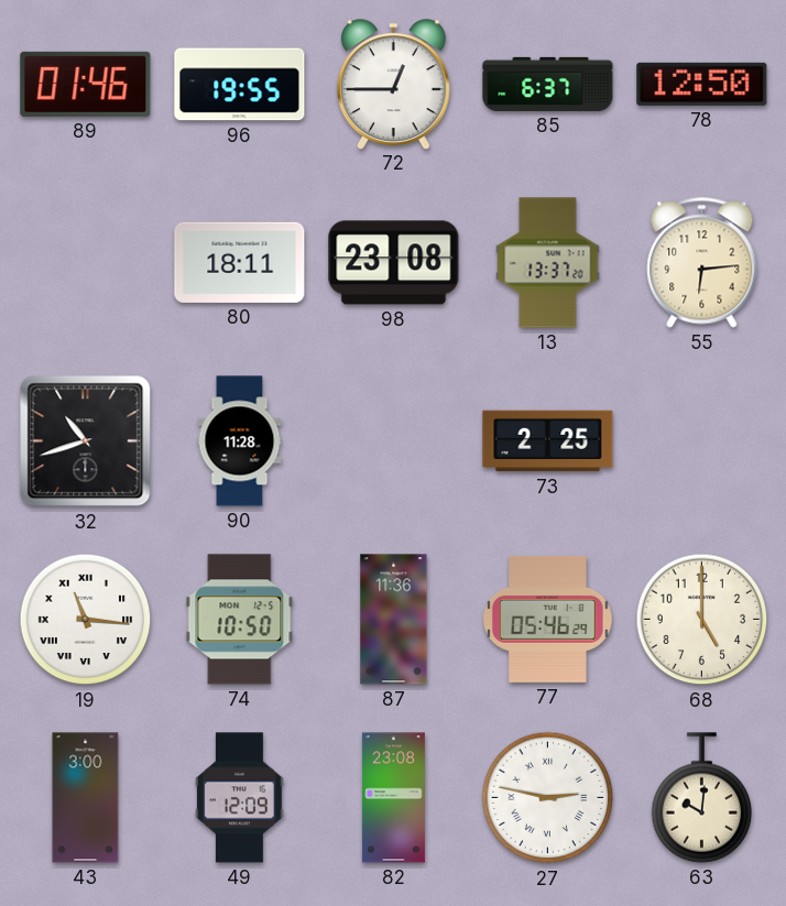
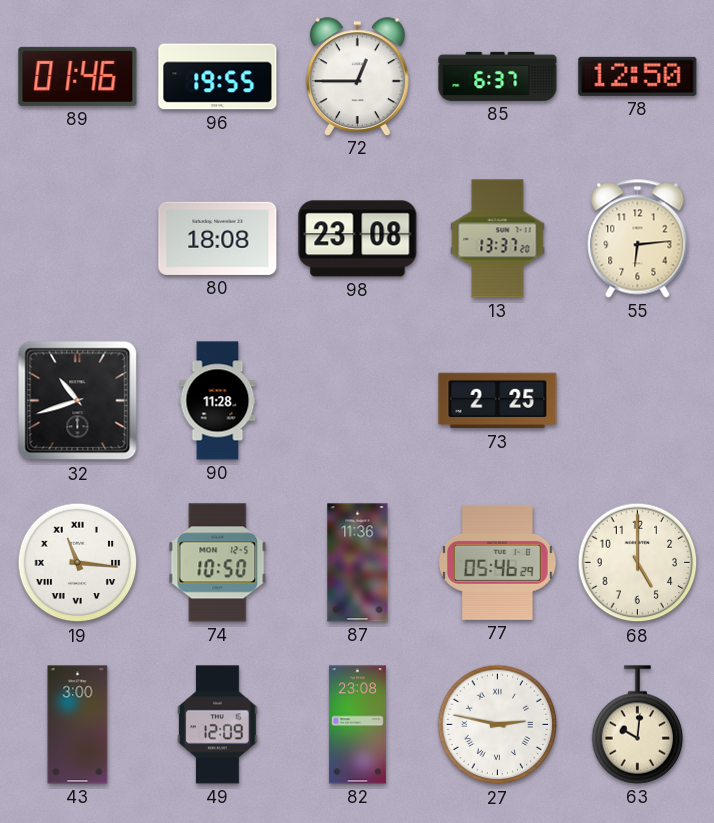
80: 18:11 -> 18:08 (218, 238)
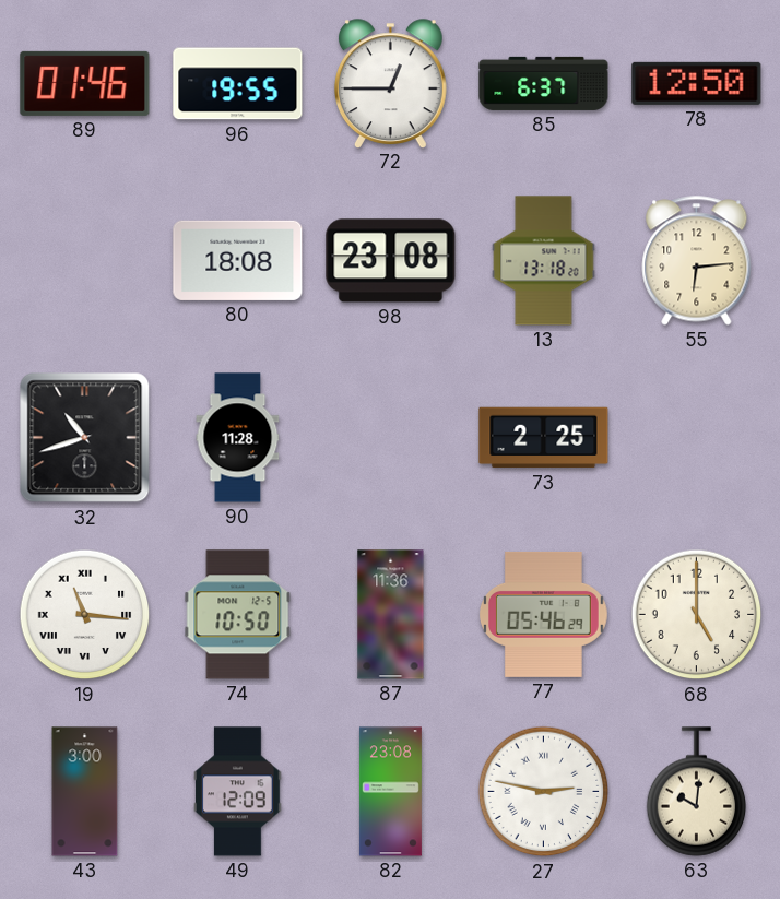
13: 13:37 -> 13:18 (544, 261)
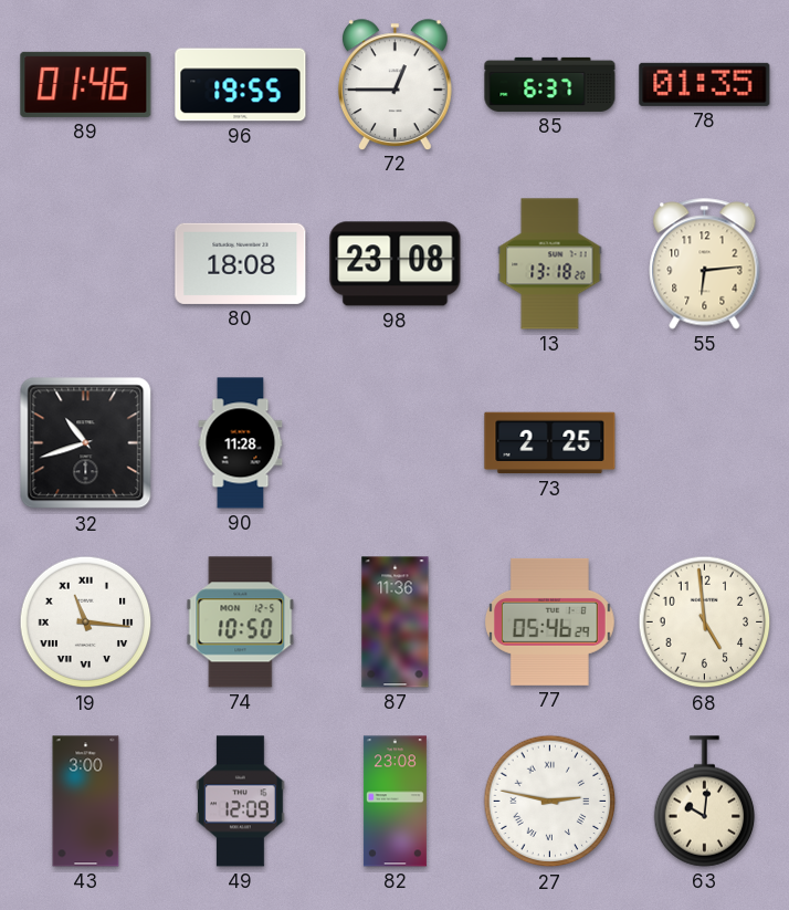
78: 12:50 -> 01:35 (705, 84)
68: 5:00 -> 4:59 (705, 623)
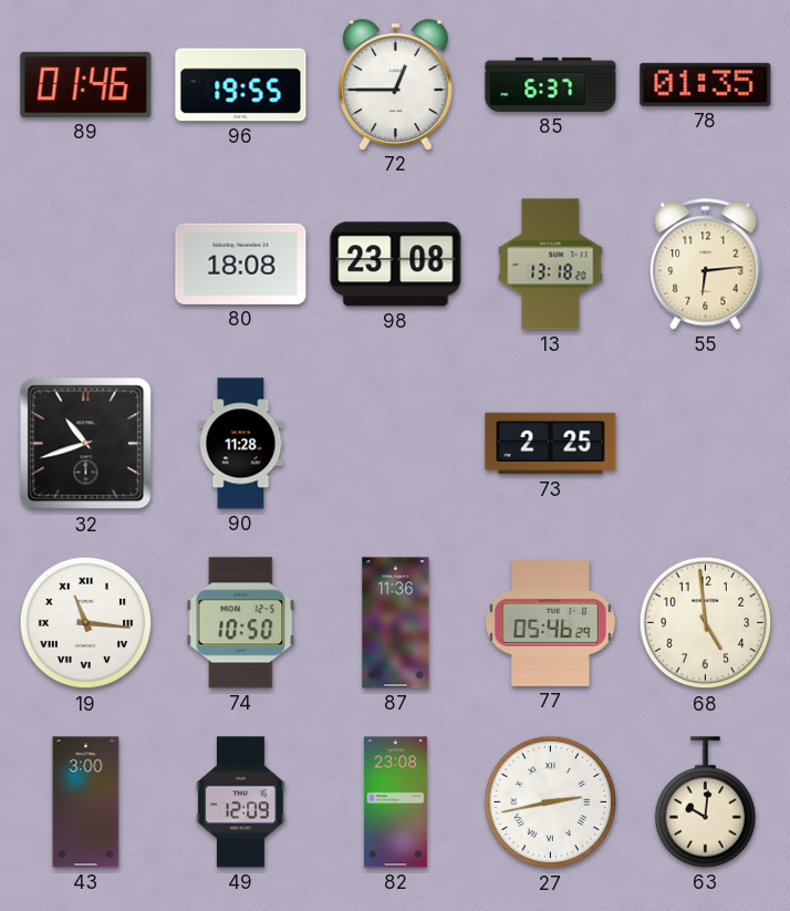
27: 2:47 -> 2:43 (551, 803)
